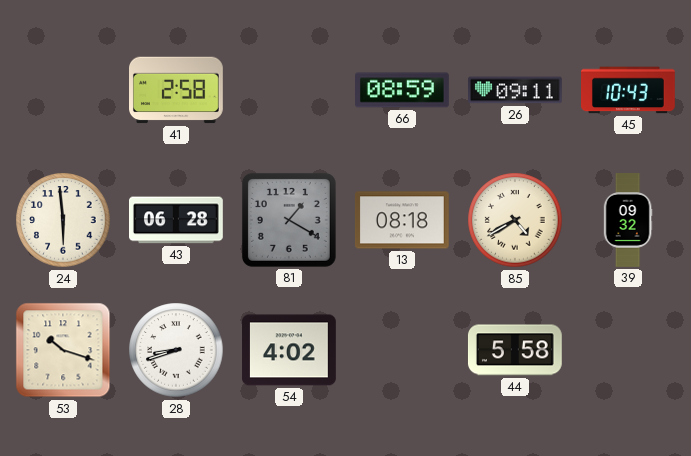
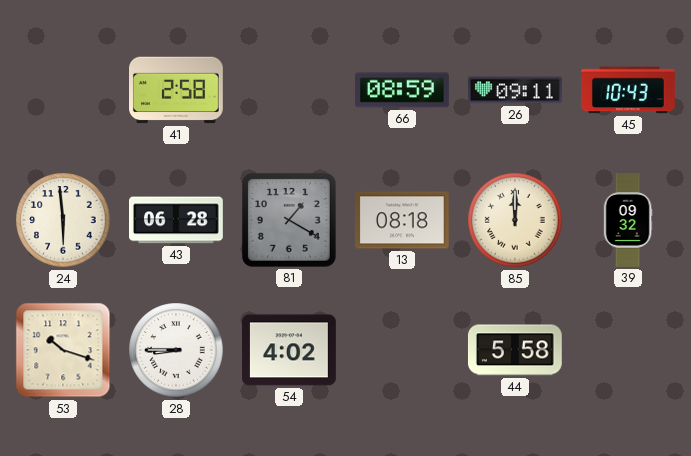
85: 4:40 -> 12:00 (515, 220)
28: 8:42 -> 8:45 (176, 350)
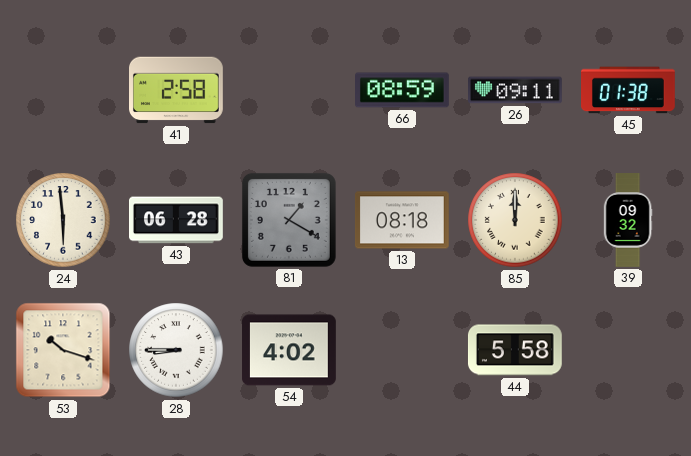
45: 10:43 -> 01:38 (629, 90)
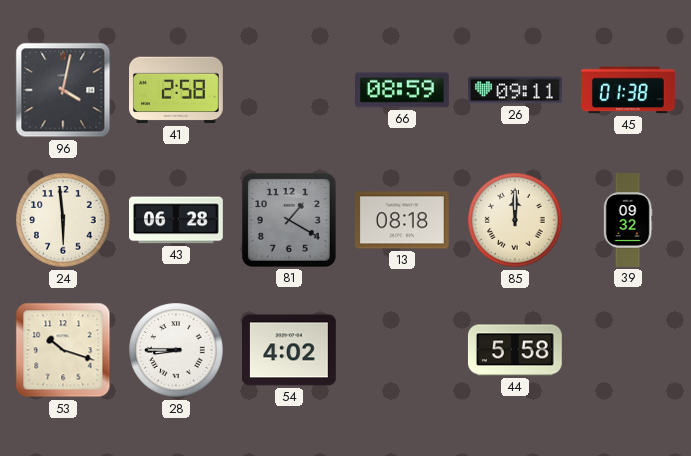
96: none -> 4:02 (63, 90)
